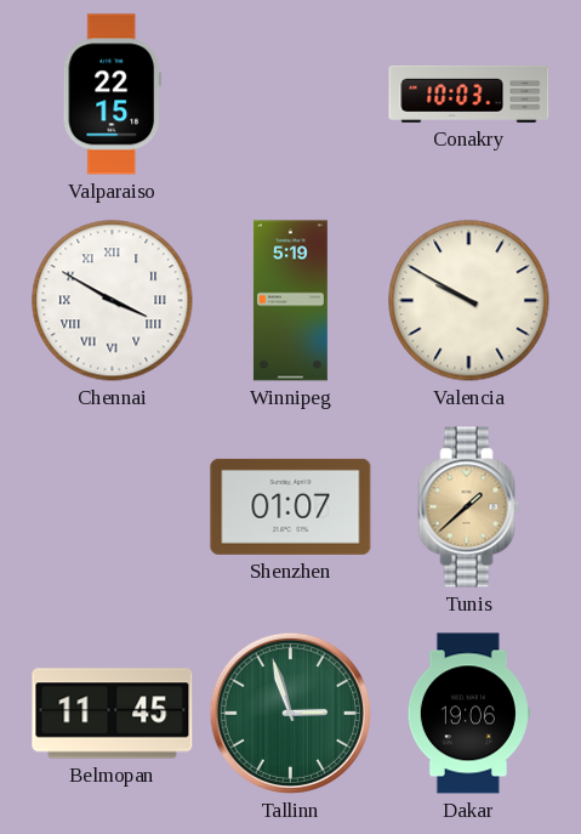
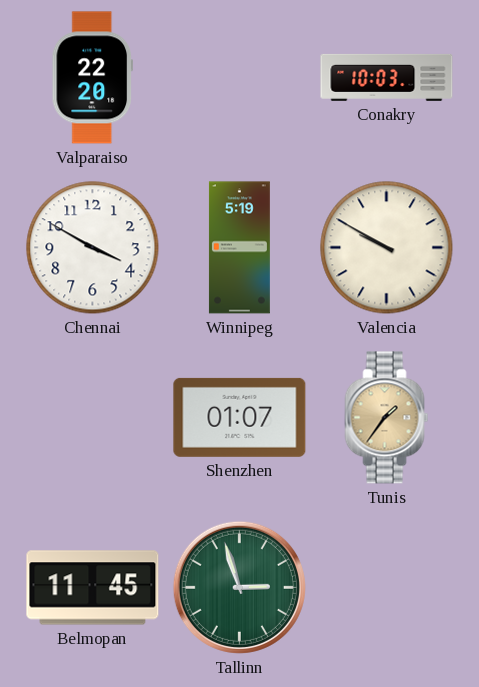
Valparaiso: 22:15 -> 22:20 (92, 78)
Chennai numerals: Roman -> Arabic (93, 248)
Tunis: 1:38 -> 1:36 (387, 418)
Dakar: 19:06 -> none (468, 714)
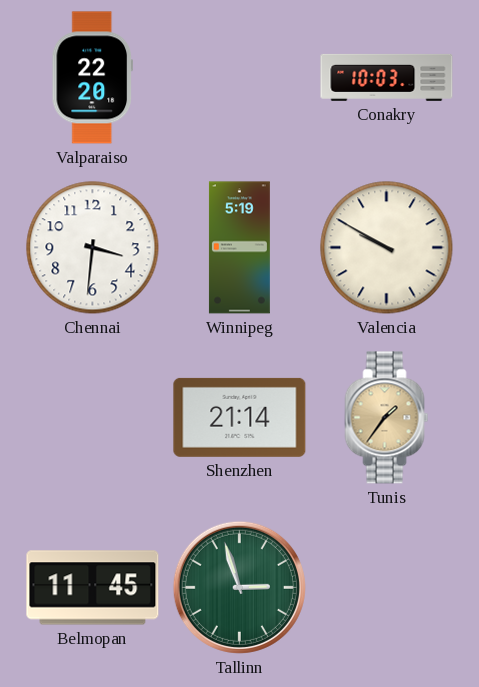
Chennai: 3:50 -> 3:31 (93, 248)
Shenzhen: 01:07 -> 21:14 (240, 417)
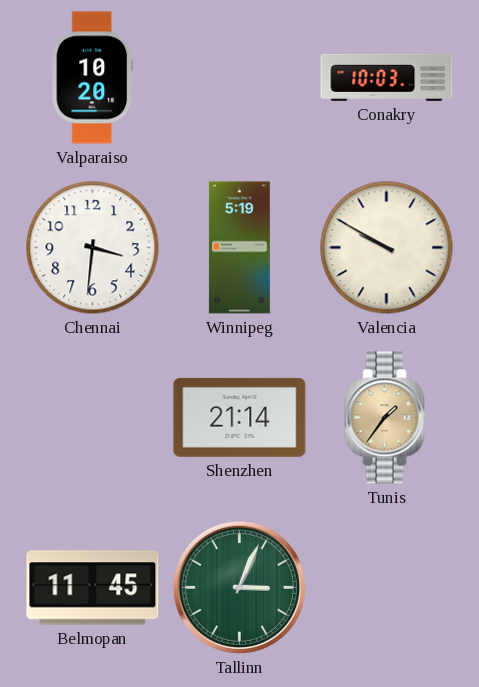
Valparaiso: 22:20 -> 10:20 (92, 78)
Tallinn: 2:57 -> 3:04 (239, 587)
